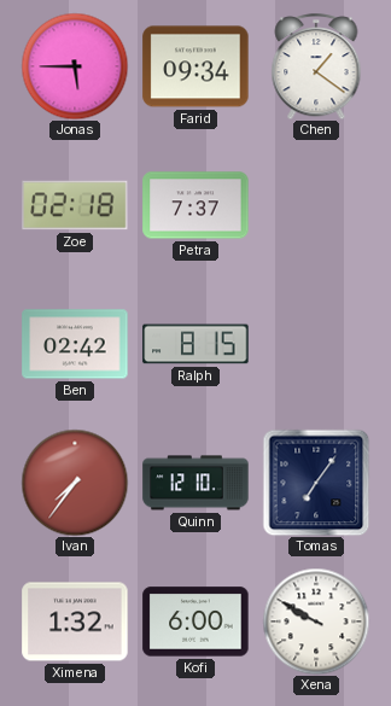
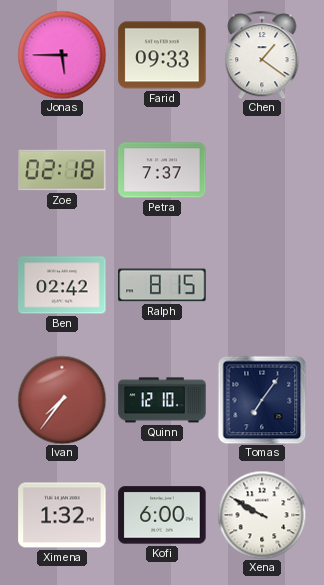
Farid: 09:34 -> 09:33 (162, 55)
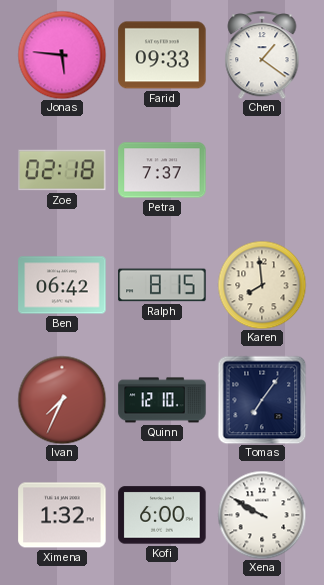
Jonas: 5:45 -> 5:46 (62, 55)
Ben: 02:42 -> 06:42 (62, 285)
Karen: none -> 7:59 (262, 285)
Ivan: 7:36 -> 7:34 (62, 400)
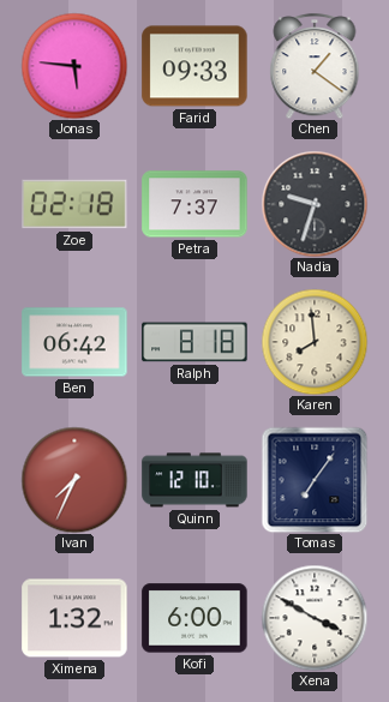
Nadia: none -> 9:33 (315, 204)
Ralph: 8:15 -> 8:18 (194, 342)
Xena: 9:50 -> 3:50 (315, 618)
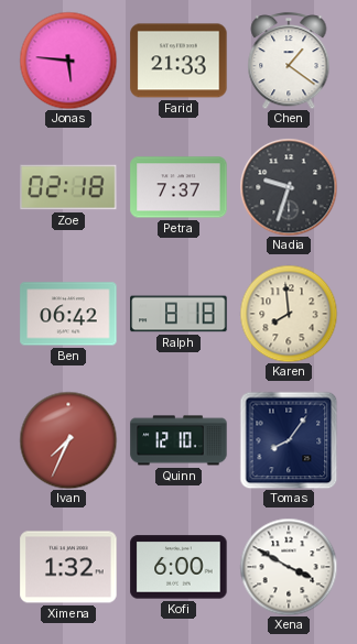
Farid: 09:33 -> 21:33 (178, 61)
Tomas: 7:06 -> 8:06 (289, 440)
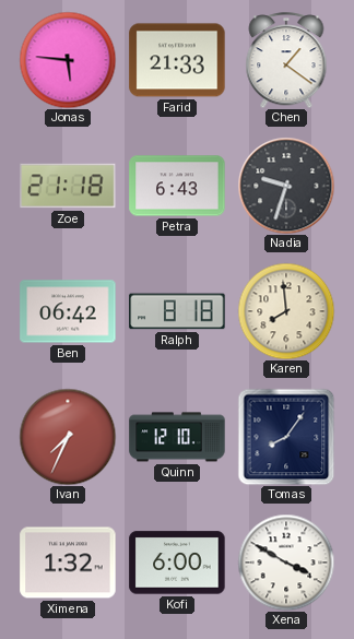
Zoe: 02:18 -> 21:18 (68, 186)
Petra: 7:37 -> 6:43 (177, 186)
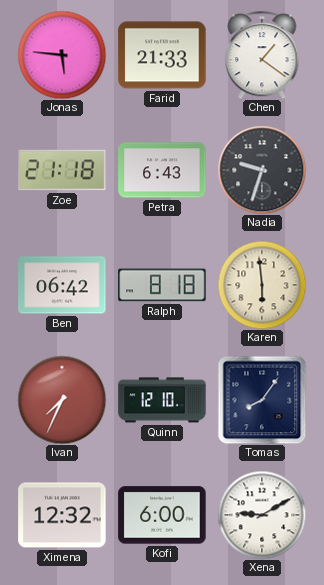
Karen: 7:59 -> 5:59 (262, 285)
Ximena: 1:32 -> 12:32 (62, 515)
Xena: 3:50 -> 9:10 (262, 515)
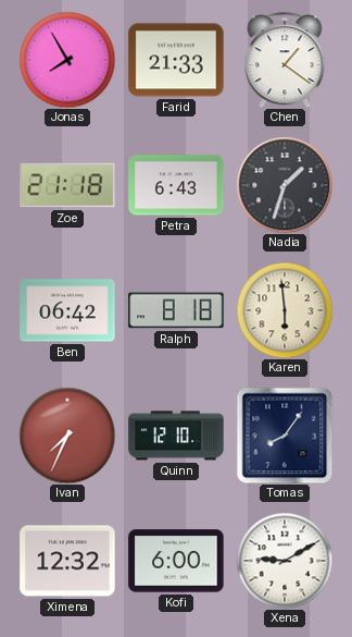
Jonas: 5:46 -> 7:55 (67, 60)
Nadia: 9:33 -> 1:33 (285, 185)
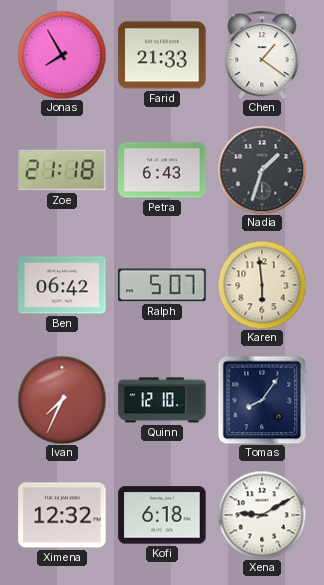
Ralph: 8:18 -> 5:07 (162, 285)
Kofi: 6:00 -> 6:18 (162, 515)
